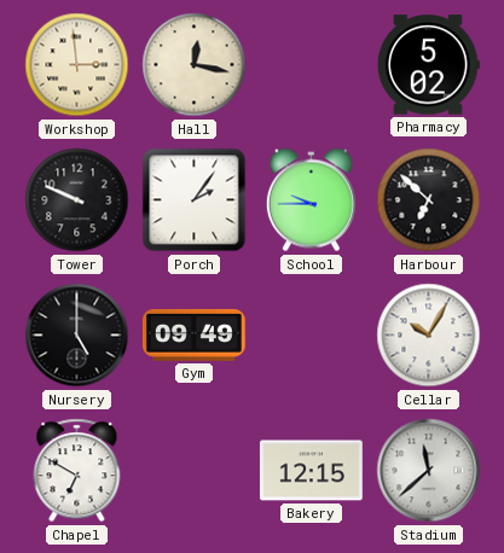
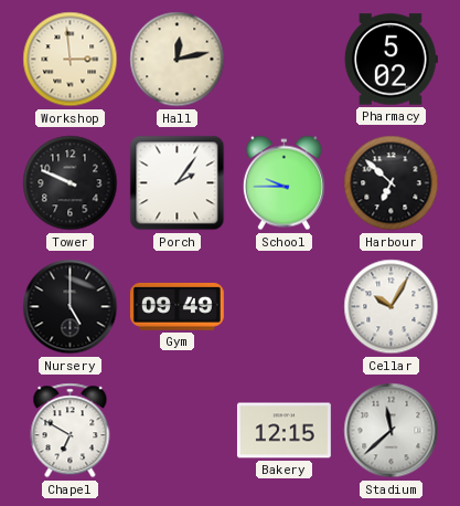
Hall: 12:17 -> 12:13 (178, 60)
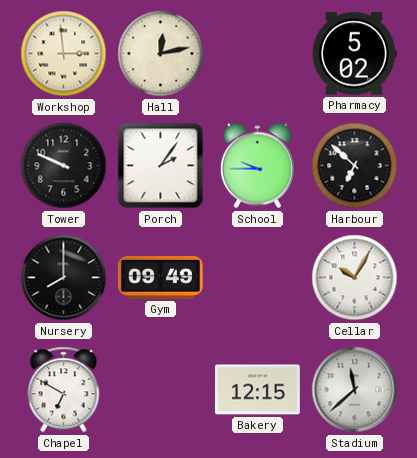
Nursery: 5:00 -> 8:00 (64, 278)
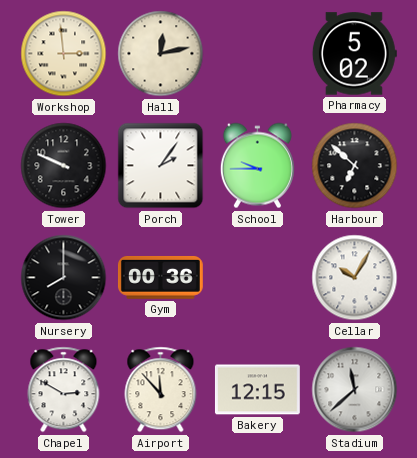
Gym: 09:49 -> 00:36 (160, 277)
Chapel: 6:50 -> 2:50 (64, 390)
Airport: none -> 11:53 (161, 390)
